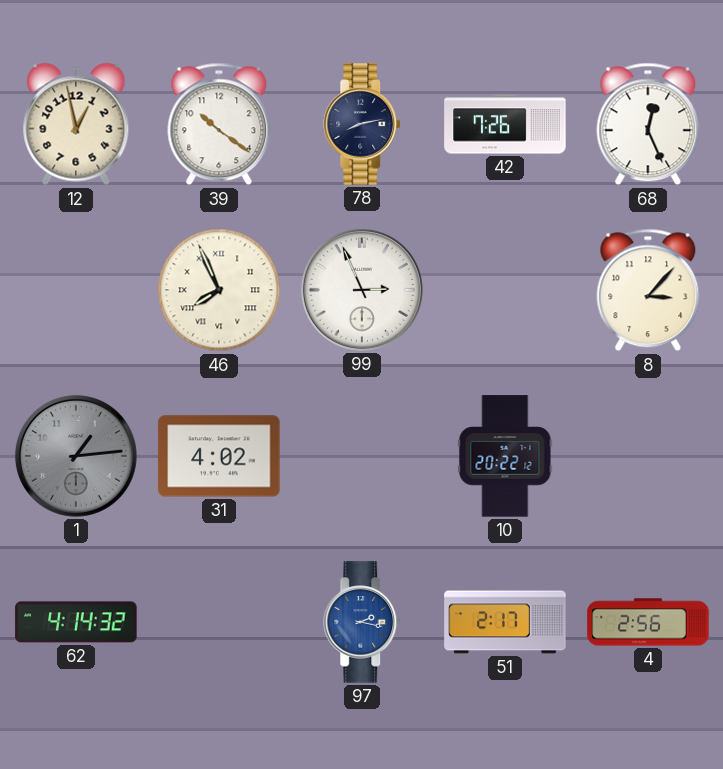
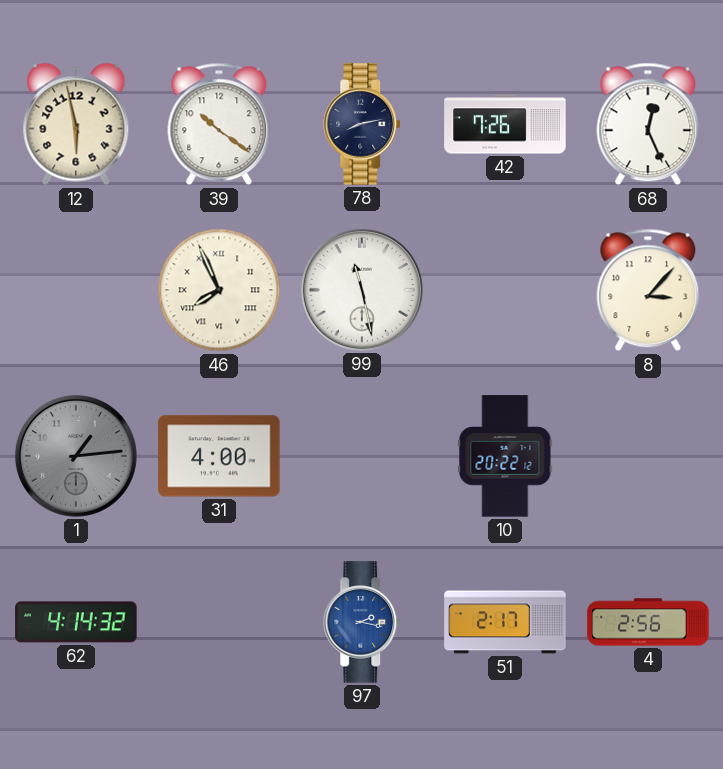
12: 12:58 -> 5:58 (76, 124)
99: 2:56 -> 11:28 (362, 290)
31: 4:02 -> 4:00 (219, 456)
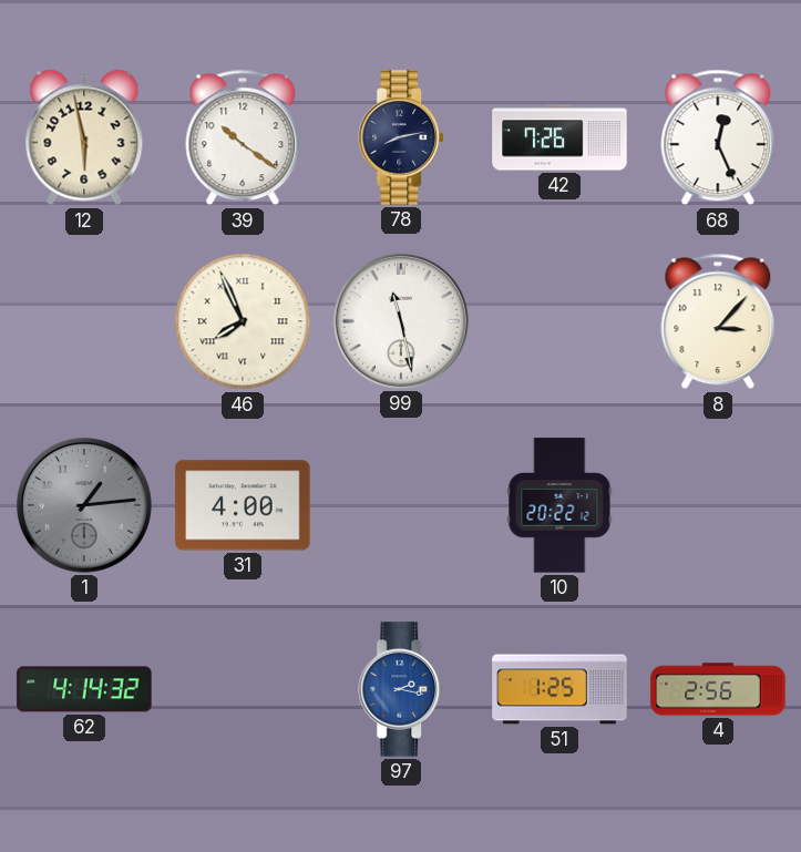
51: 2:17 -> 1:25 (559, 689)
